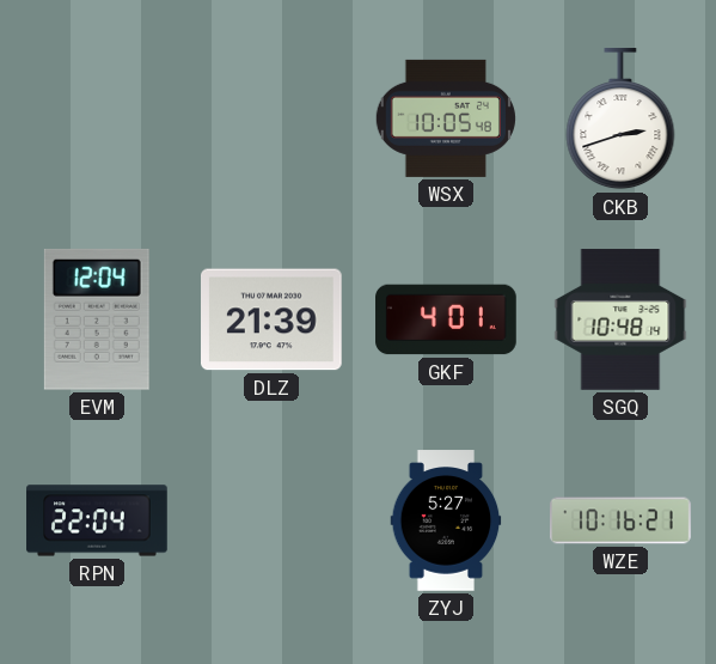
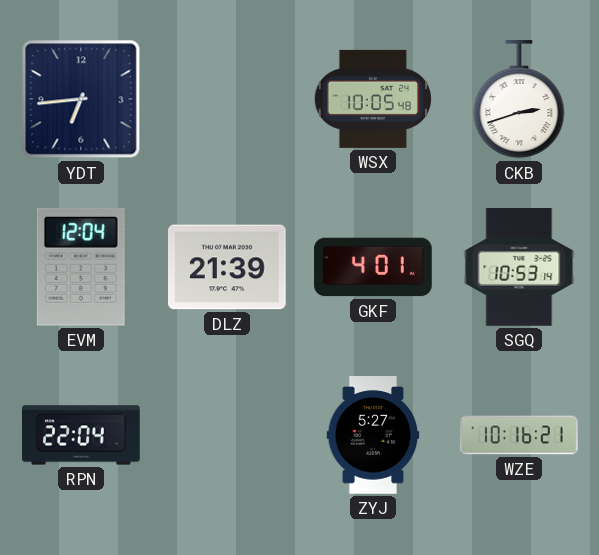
YDT: none -> 6:44 (81, 99)
SGQ: 10:48 -> 10:53 (519, 267)
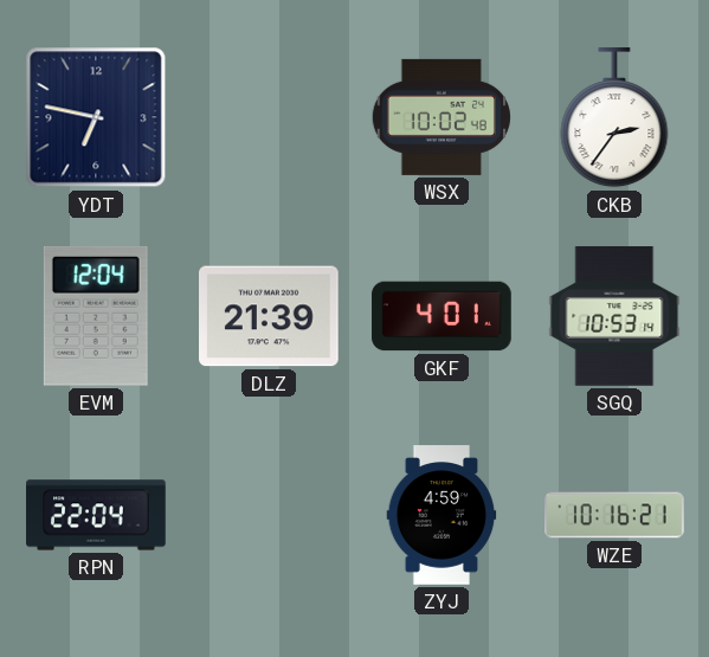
YDT: 6:44 -> 6:47 (96, 117)
WSX: 10:05 -> 10:02 (441, 117)
CKB: 2:42 -> 2:36 (614, 118)
ZYJ: 5:27 -> 4:59 (441, 515)
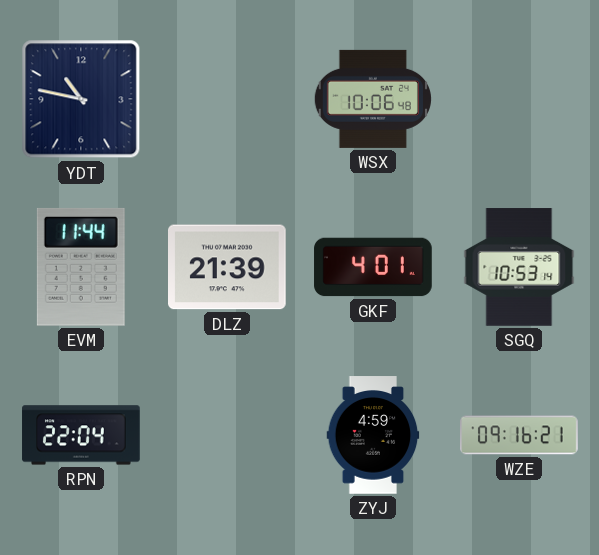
YDT: 6:47 -> 10:47 (81, 99)
WSX: 10:02 -> 10:06 (373, 99)
CKB: 2:36 -> none (614, 118)
EVM: 12:04 -> 11:44 (81, 267)
WZE: 10:16 -> 09:16 (519, 435)
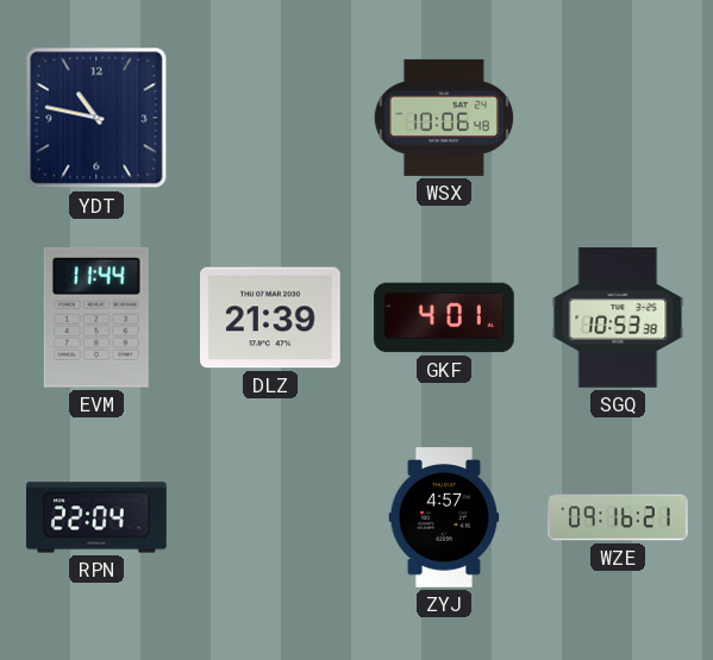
SGQ: 10:53:14 -> 10:53:38 (618, 318)
ZYJ: 4:59 -> 4:57 (444, 517)
